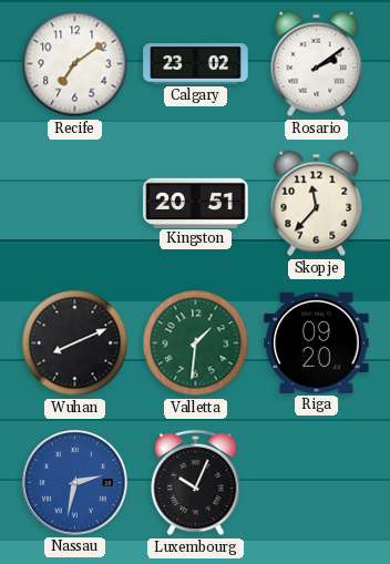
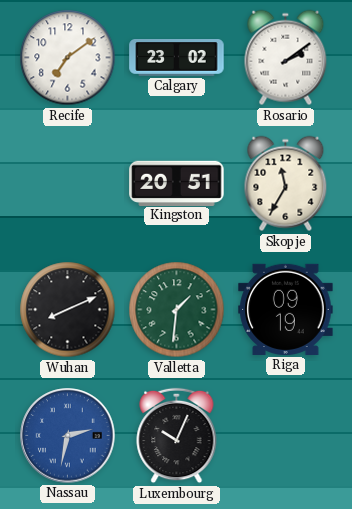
Skopje: 11:37 -> 11:35 (286, 184)
Riga: 09:20 -> 09:19 (286, 309)
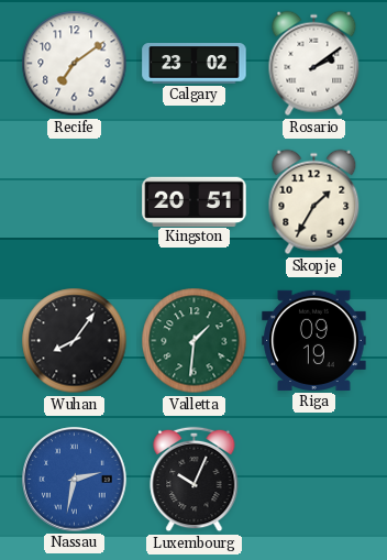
Skopje: 11:35 -> 1:35 (314, 202)
Wuhan: 8:11 -> 8:06 (75, 341)
